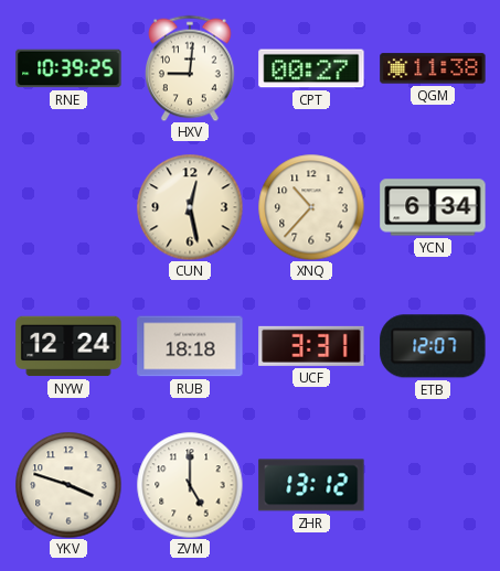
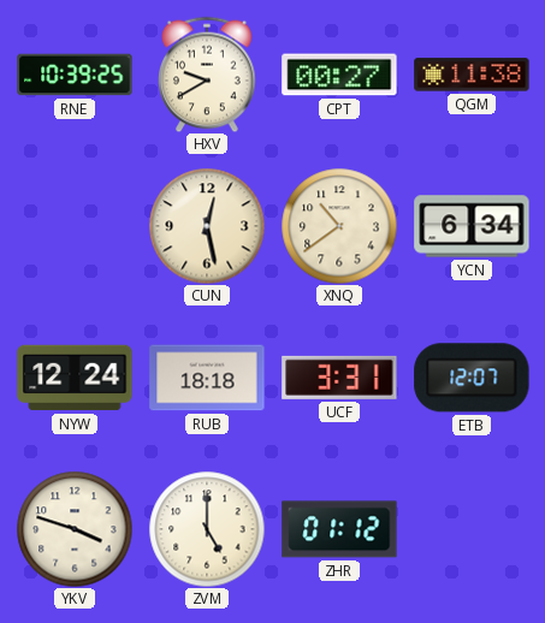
HXV: 9:01 -> 9:40 (207, 75)
XNQ: 10:37 -> 10:39 (339, 226)
ZHR: 13:12 -> 01:12 (339, 529)
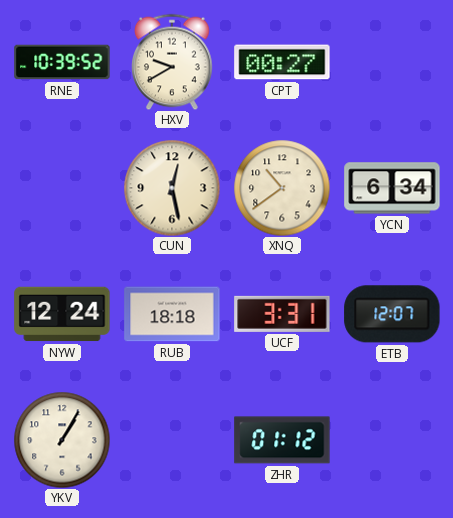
RNE: 10:39:25 -> 10:39:52 (62, 62)
QGM: 11:38 -> none (472, 75)
YKV: 3:48 -> 1:05 (62, 440)
ZVM: 5:00 -> none (207, 529)
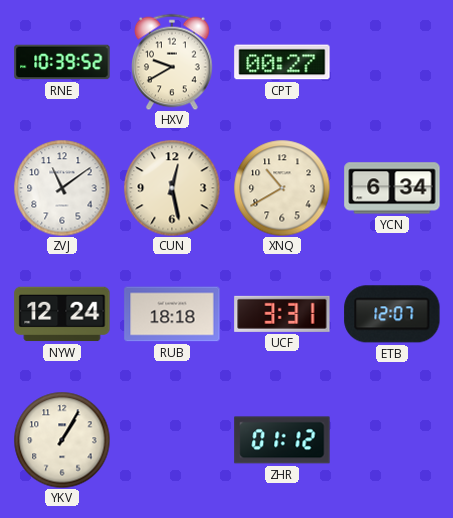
ZVJ: none -> 11:09 (62, 188)
XNQ: 10:39 -> 10:40 (282, 188)
